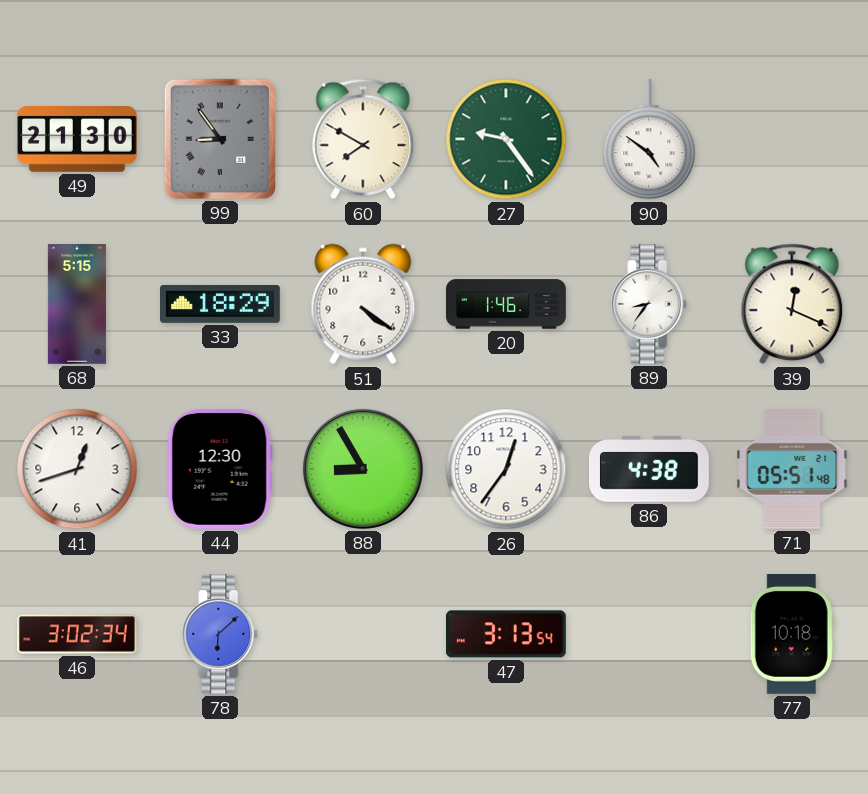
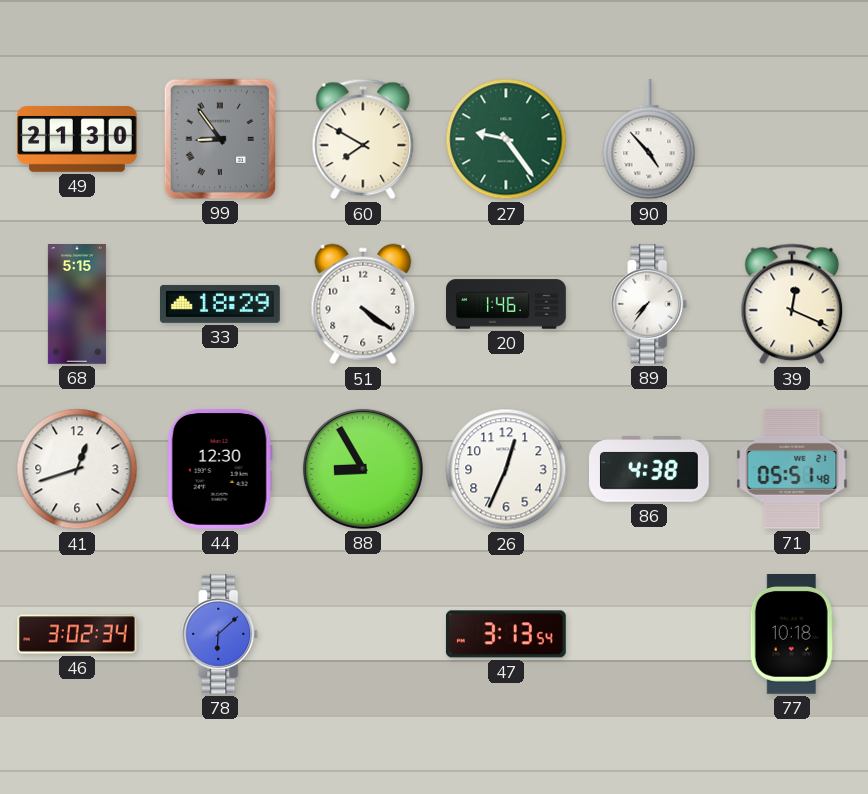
90: 4:51 -> 4:53 (649, 140)
89: 8:36 -> 7:36 (649, 305)
26: 12:36 -> 12:34 (506, 469)
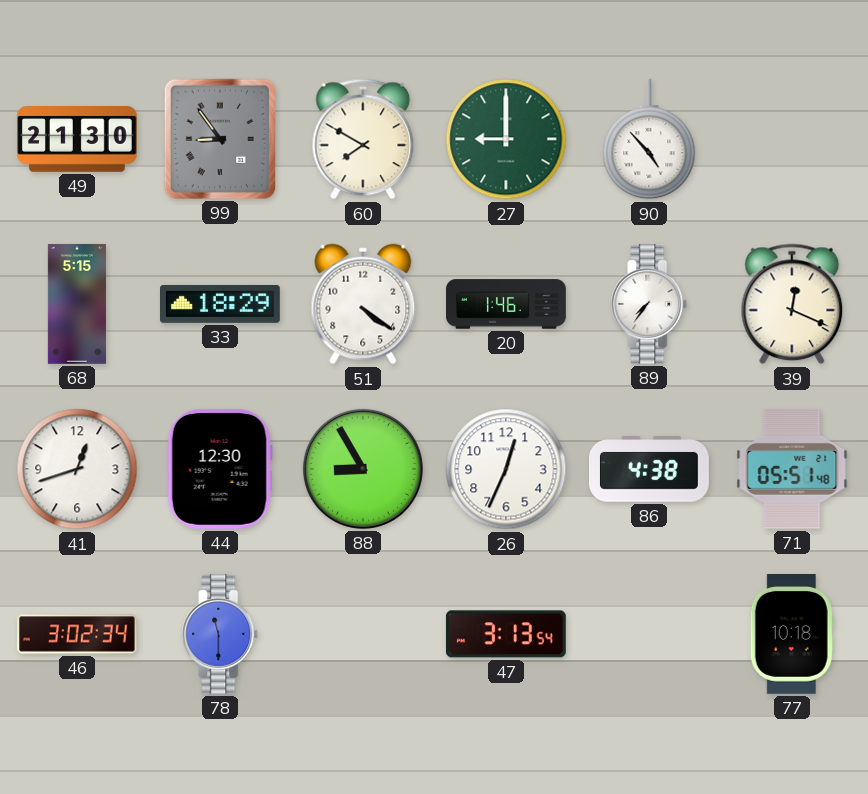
27: 9:24 -> 9:00 (506, 139)
78: 6:08 -> 11:30 (220, 635)
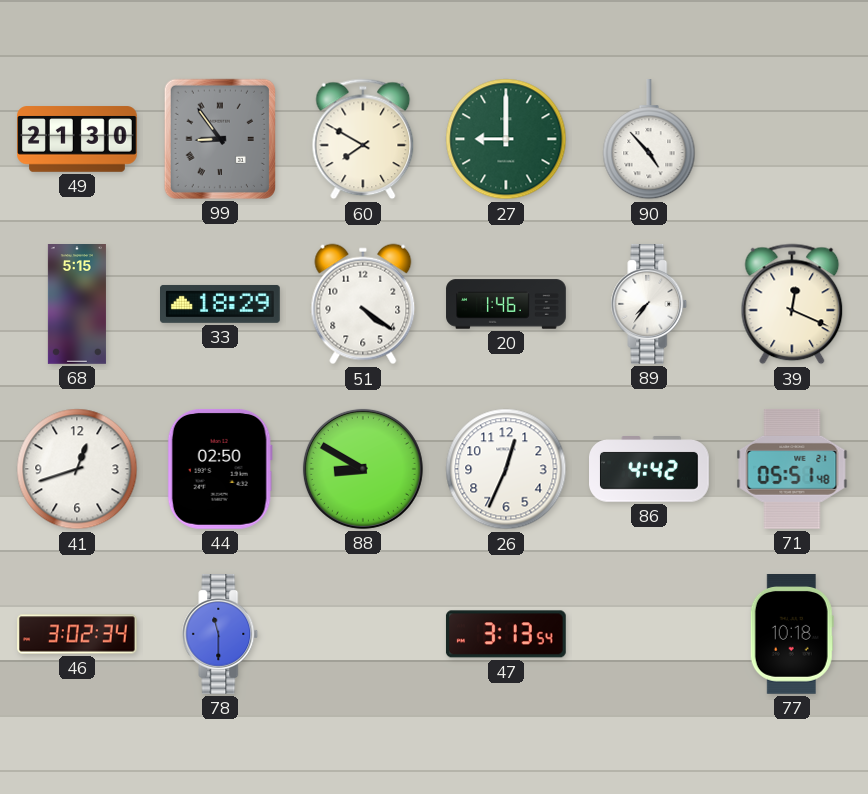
44: 12:30 -> 02:50 (220, 469)
88: 8:55 -> 8:50 (363, 469)
86: 4:38 -> 4:42 (650, 469)
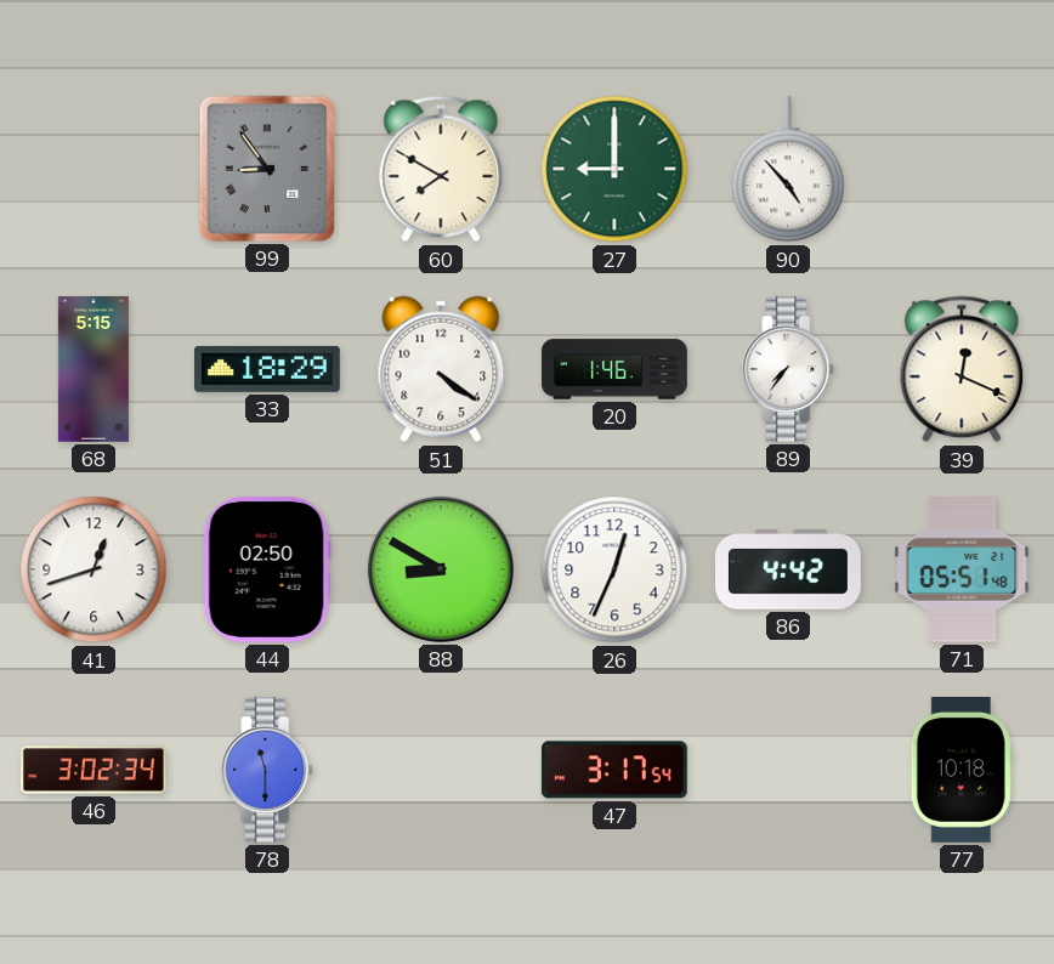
49: 21:30 -> none (78, 139)
47: 3:13 -> 3:17 (614, 770)
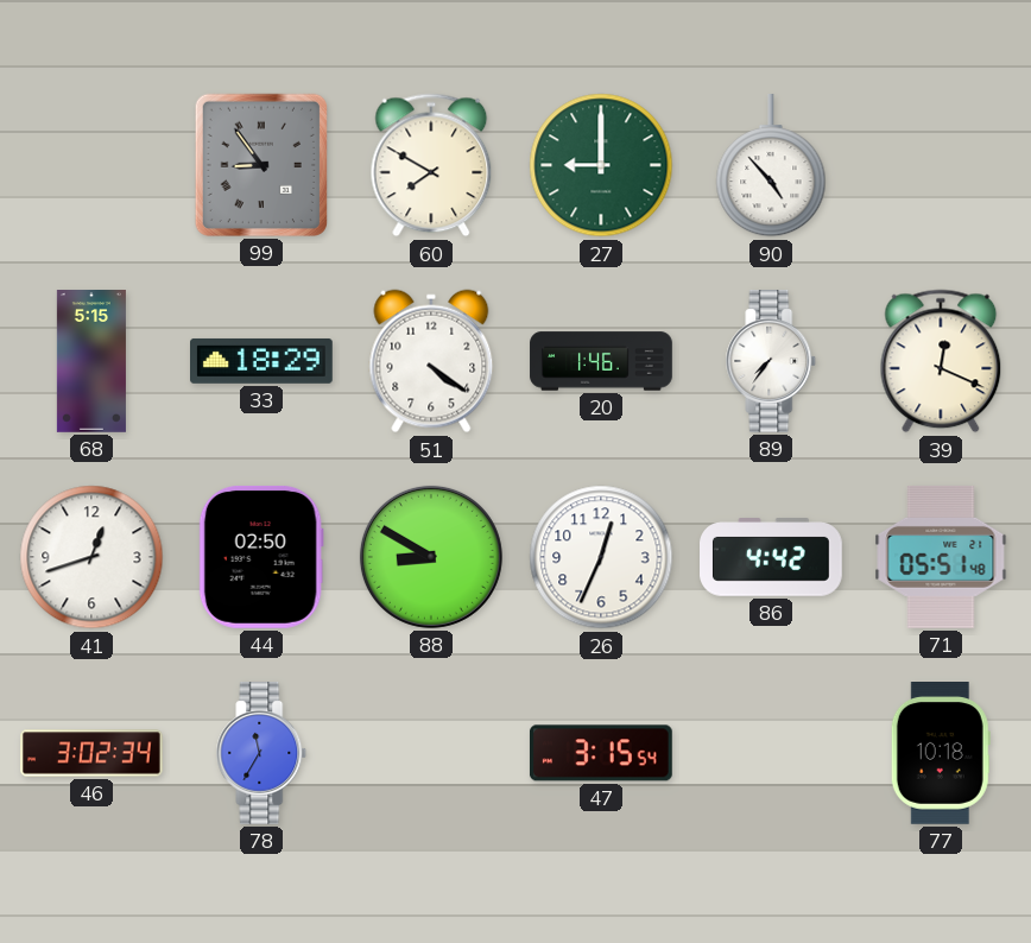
78: 11:30 -> 11:35 (261, 754)
47: 3:17 -> 3:15 (601, 753)
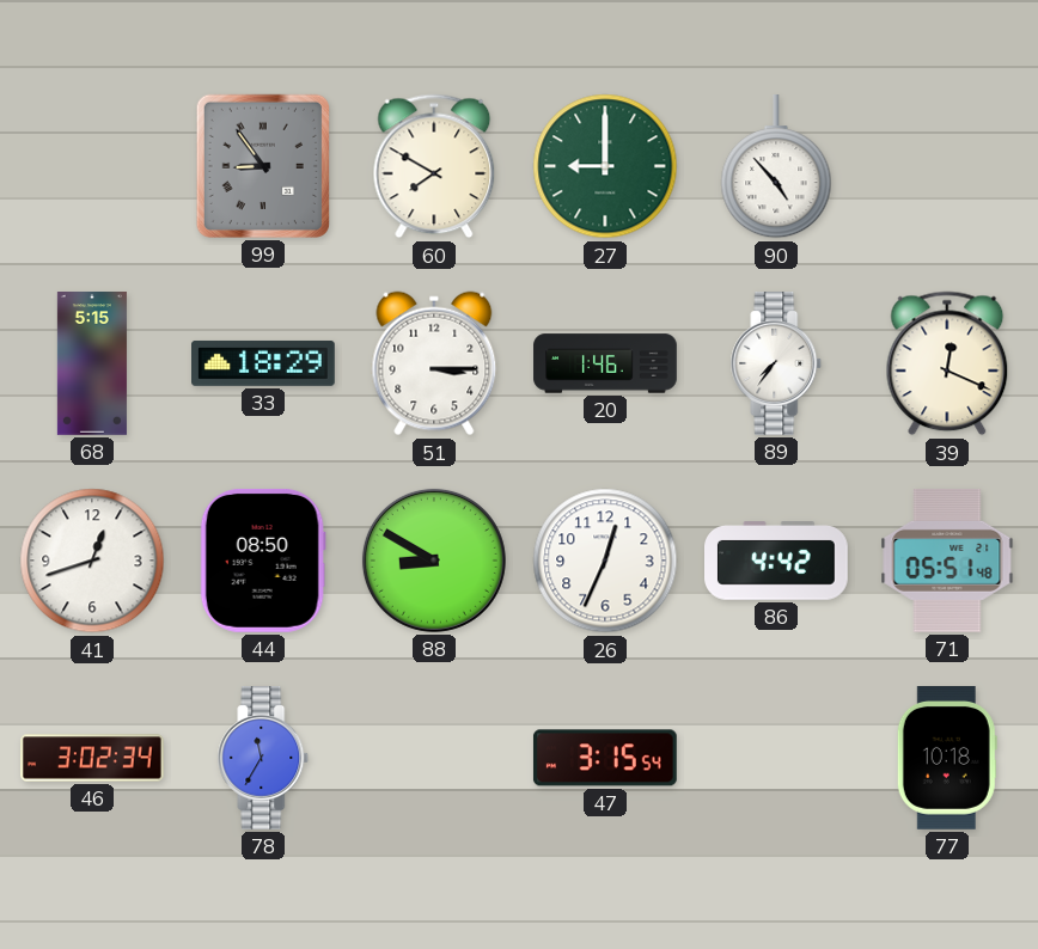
51: 4:21 -> 3:15 (434, 363)
44: 02:50 -> 08:50 (263, 561)
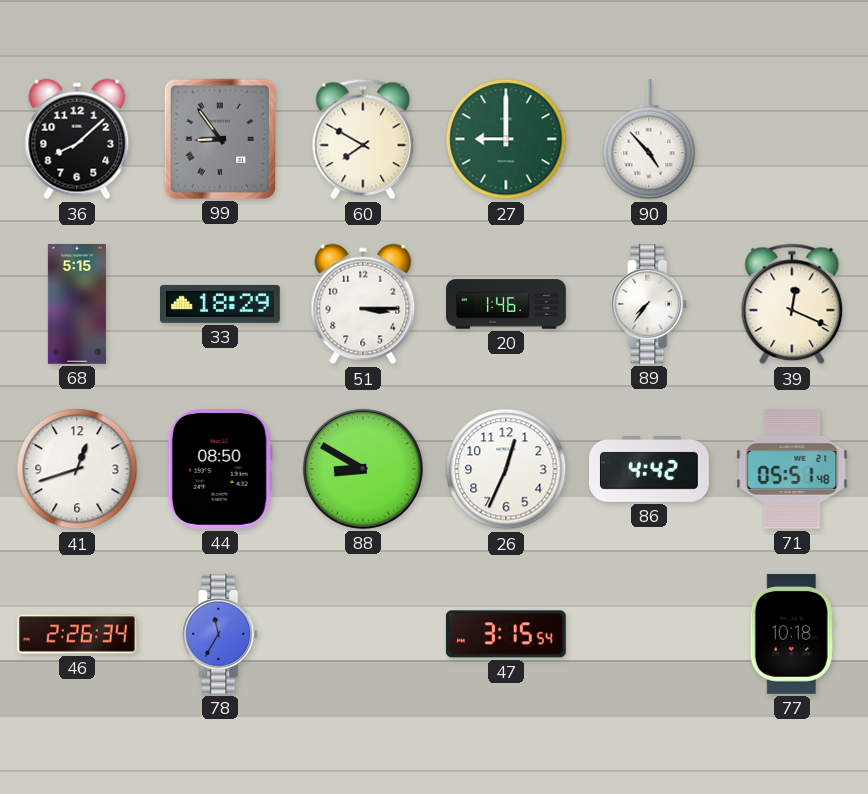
36: none -> 8:08 (77, 139)
46: 3:02 -> 2:26 (77, 634)
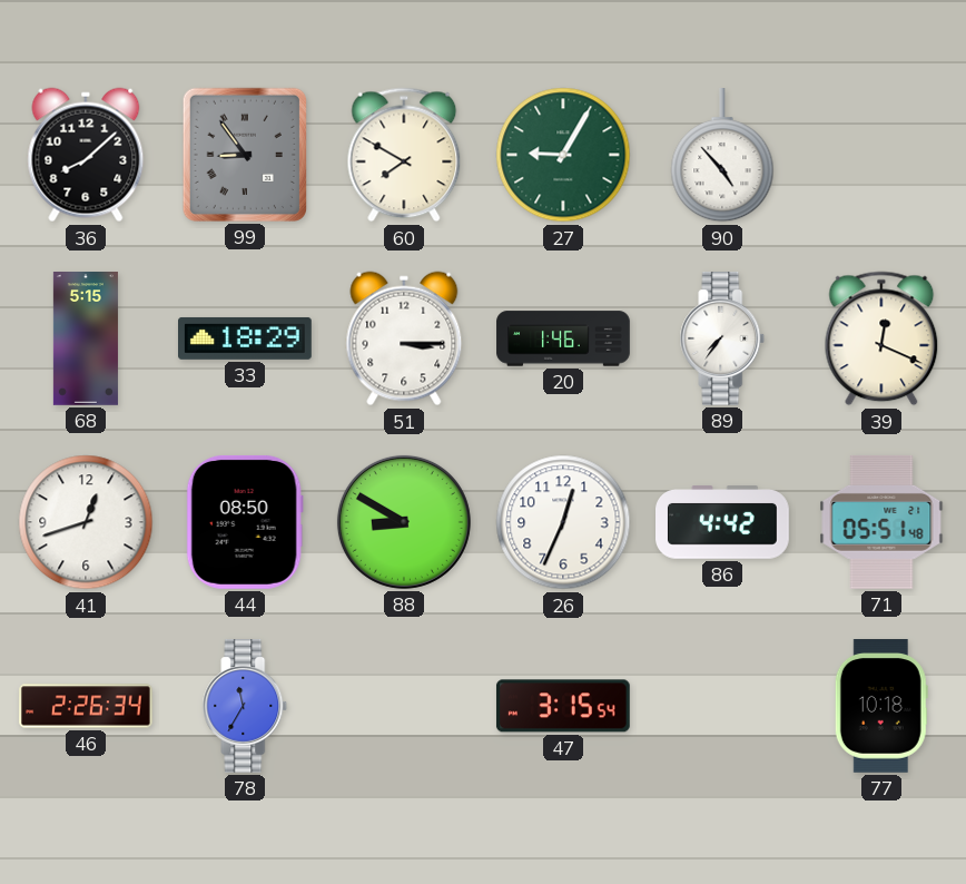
27: 9:00 -> 9:05 (563, 155)
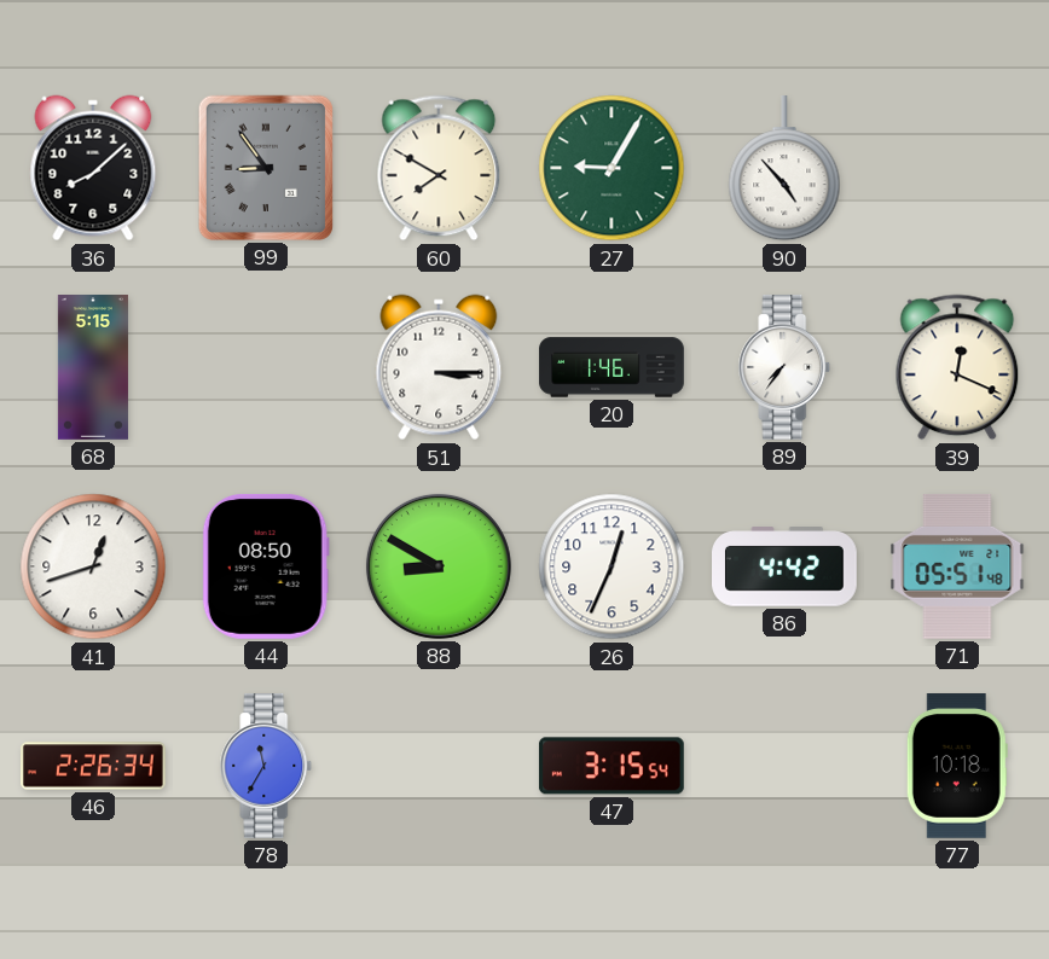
33: 18:29 -> none (246, 338)
